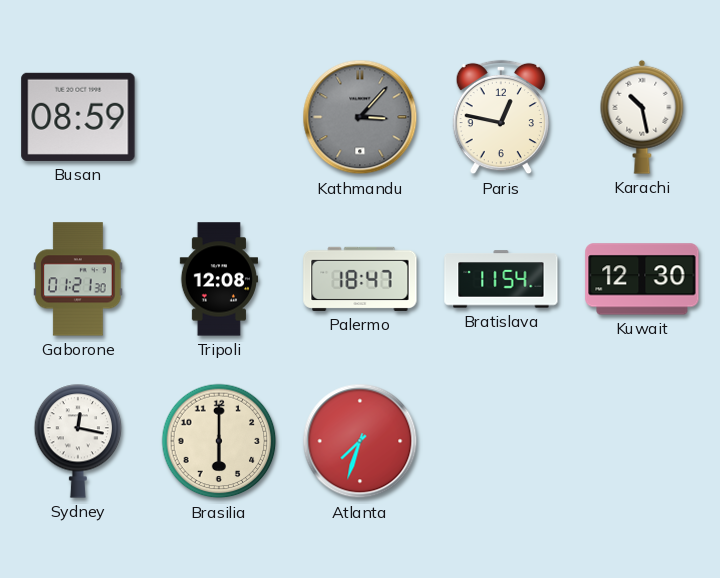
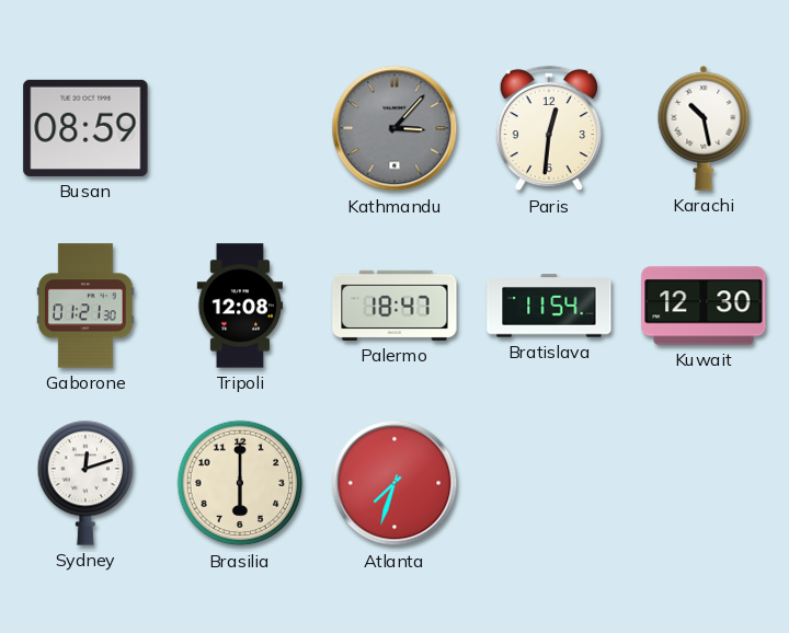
Paris: 12:47 -> 12:31 (548, 128)
Sydney: 12:17 -> 12:12 (85, 483)
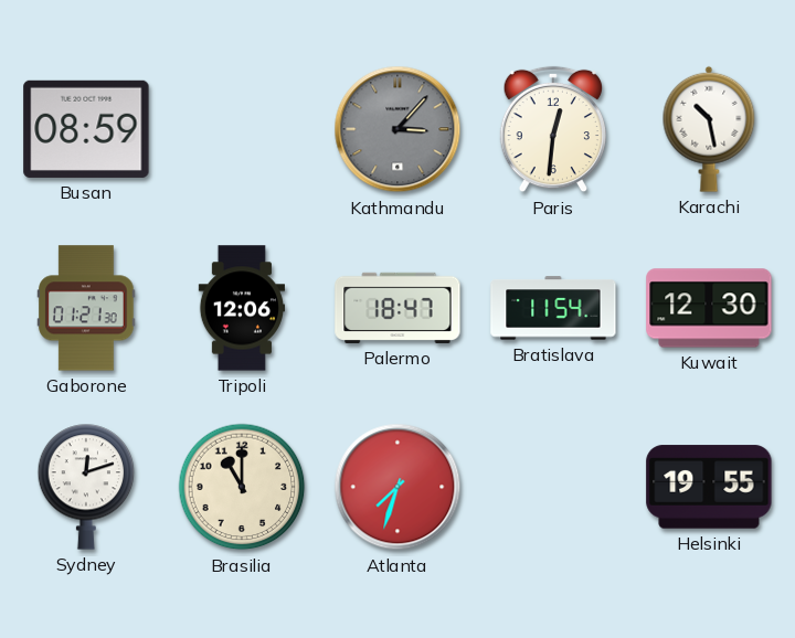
Tripoli: 12:08 -> 12:06 (241, 308)
Brasilia: 6:00 -> 11:00 (242, 487)
Helsinki: none -> 19:55 (709, 487)
